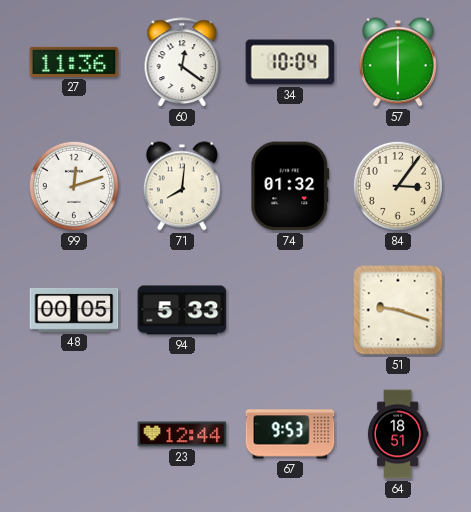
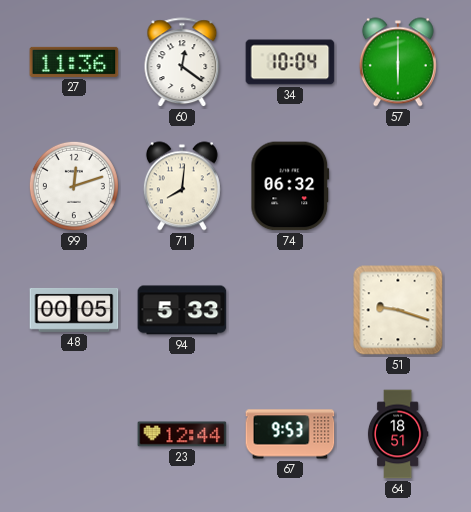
74: 01:32 -> 06:32 (290, 186)
84: 3:06 -> none (398, 186)
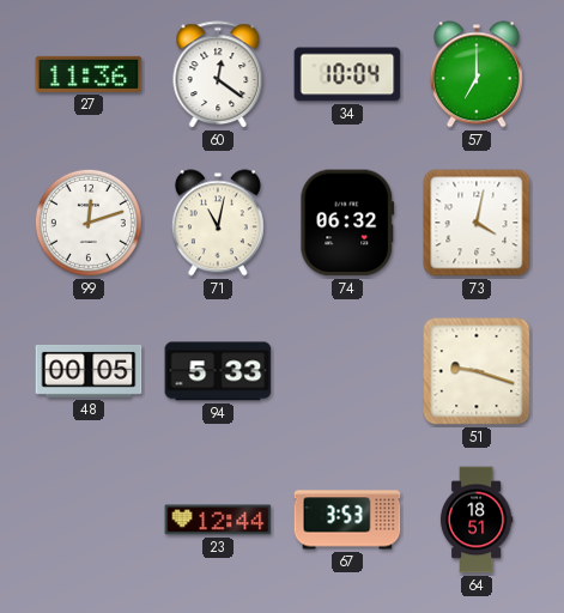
57: 6:00 -> 7:00 (477, 74)
71: 8:01 -> 11:02 (218, 223)
73: none -> 4:02 (477, 223)
67: 9:53 -> 3:53 (347, 520)
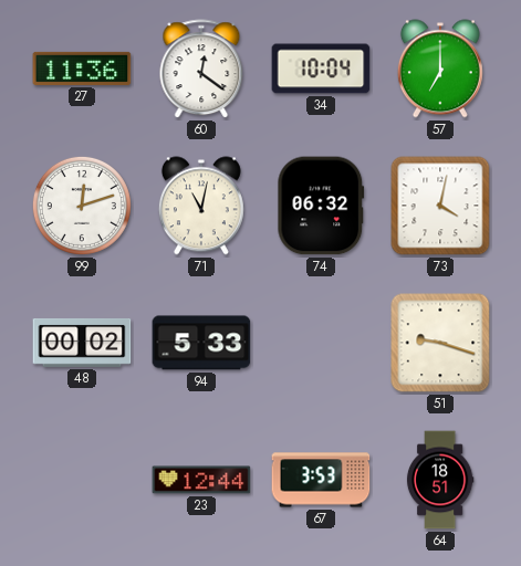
48: 00:05 -> 00:02 (82, 343)
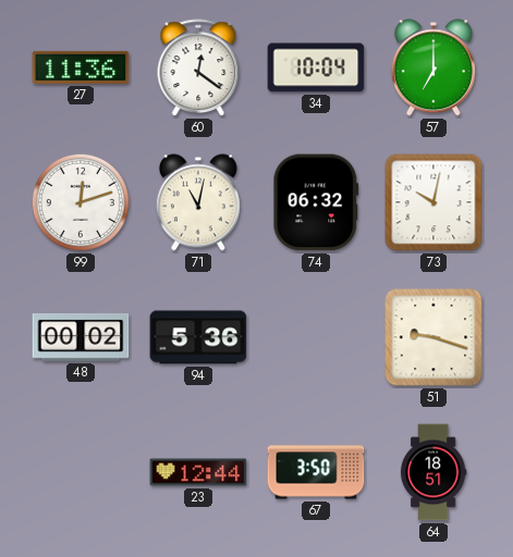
73: 4:02 -> 10:02 (433, 202)
94: 5:33 -> 5:36 (198, 337)
67: 3:53 -> 3:50 (316, 472)
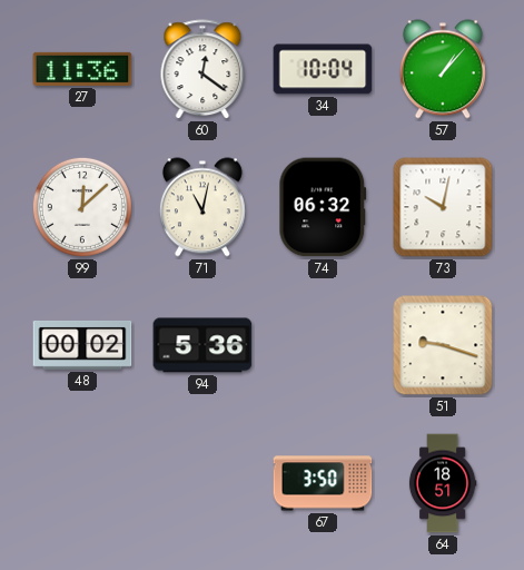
57: 7:00 -> 1:07 (443, 69)
99: 12:12 -> 12:08 (82, 207)
23: 12:44 -> none (198, 472)
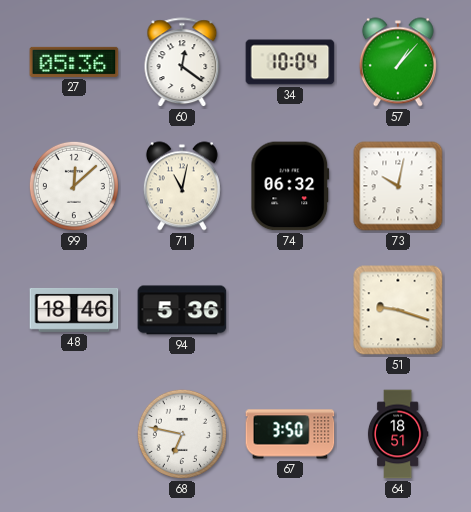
27: 11:36 -> 05:36 (74, 62)
48: 00:02 -> 18:46 (74, 310)
68: none -> 6:47 (182, 434)
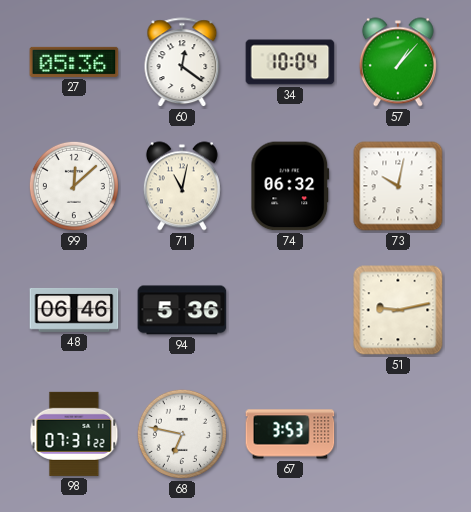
48: 18:46 -> 06:46 (74, 310)
51: 9:18 -> 9:13 (398, 310)
98: none -> 07:31 (74, 434)
67: 3:50 -> 3:53 (290, 434)
64: 18:51 -> none (398, 434)
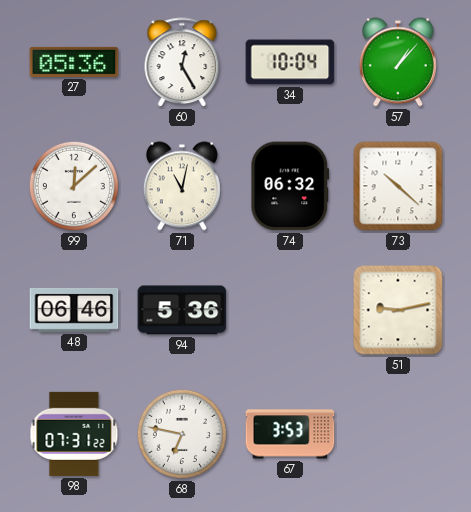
60: 12:21 -> 12:25 (182, 63)
73: 10:02 -> 10:22 (398, 186)
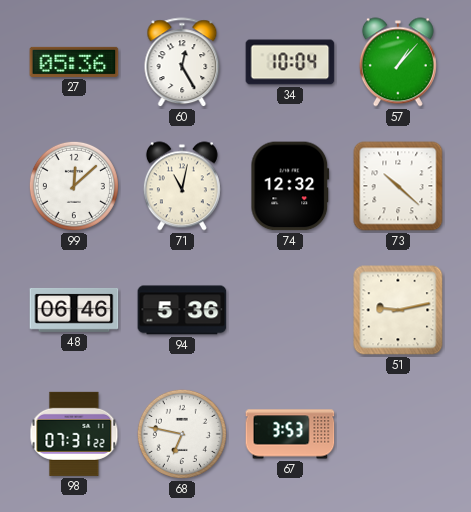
74: 06:32 -> 12:32 (290, 186)
